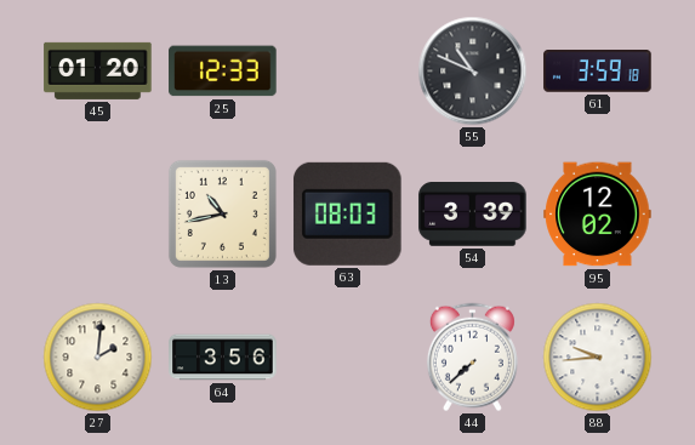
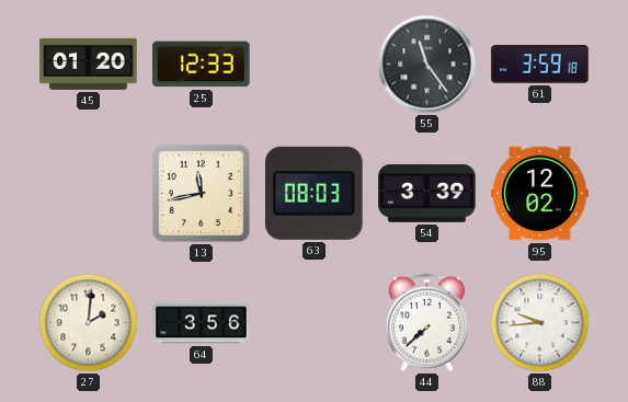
55: 10:49 -> 11:24 (427, 65)
13: 10:43 -> 11:43 (201, 193)
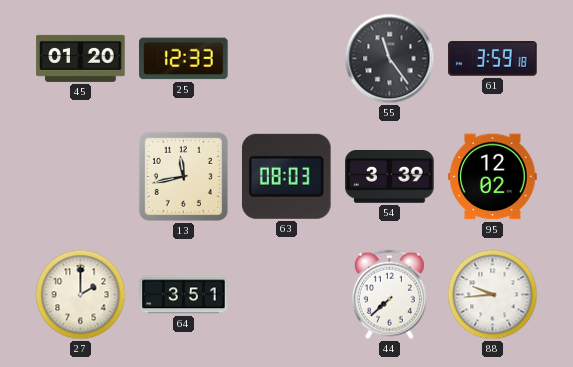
27: 2:01 -> 2:00 (81, 295)
64: 3:56 -> 3:51 (184, 295)
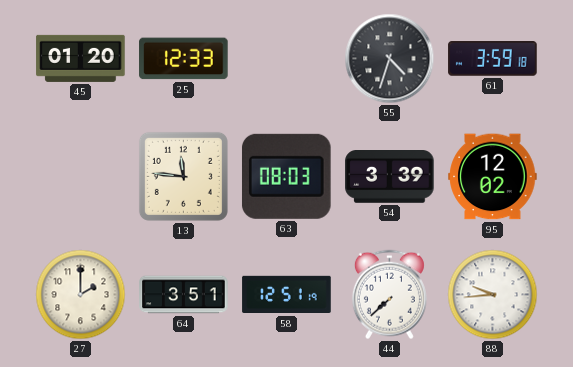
55: 11:24 -> 4:33 (390, 59)
13: 11:43 -> 11:46 (183, 176)
58: none -> 12:51 (287, 295)
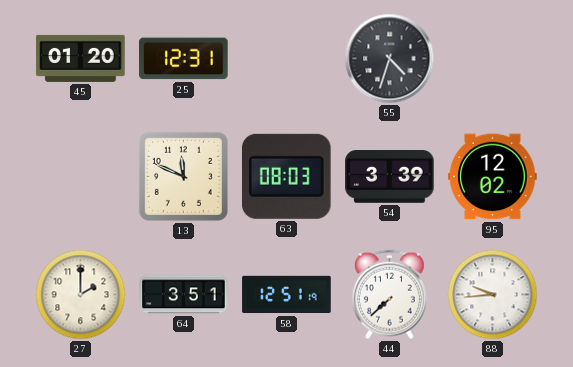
25: 12:33 -> 12:31 (184, 59)
61: 3:59 -> none (493, 59)
13: 11:46 -> 11:49 (183, 176)
